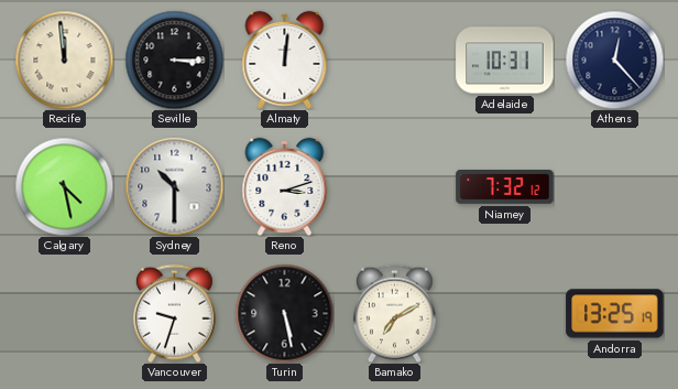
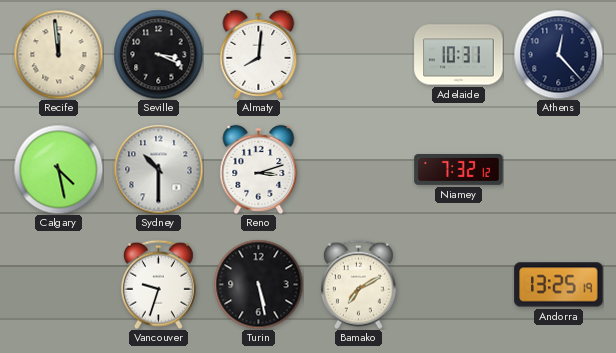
Seville: 3:15 -> 3:19 (158, 54)
Almaty: 12:01 -> 8:01 (259, 54)
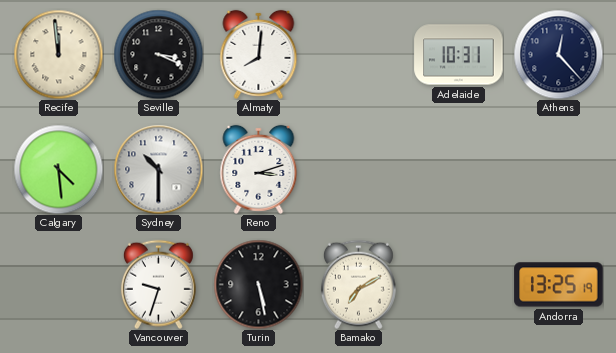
Calgary: 4:28 -> 4:29 (58, 169)
Niamey: 7:32 -> none (459, 170)
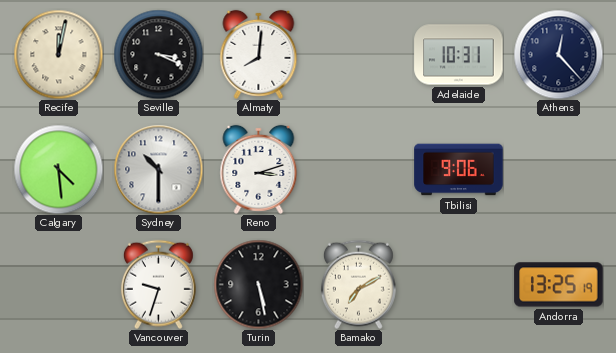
Recife: 11:59 -> 12:02 (58, 54)
Tbilisi: none -> 9:06 (459, 170)
